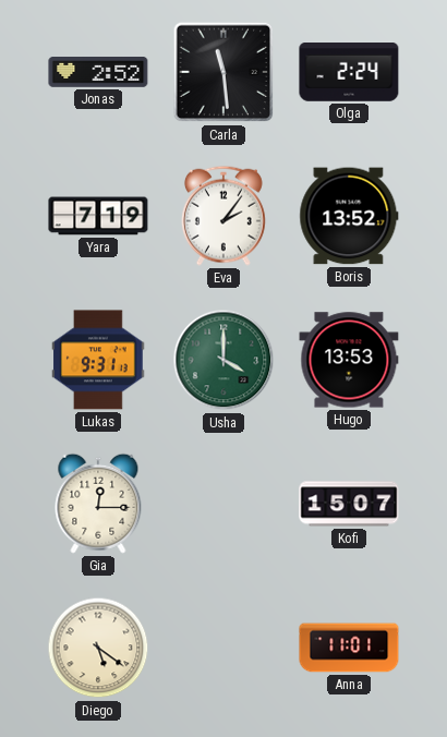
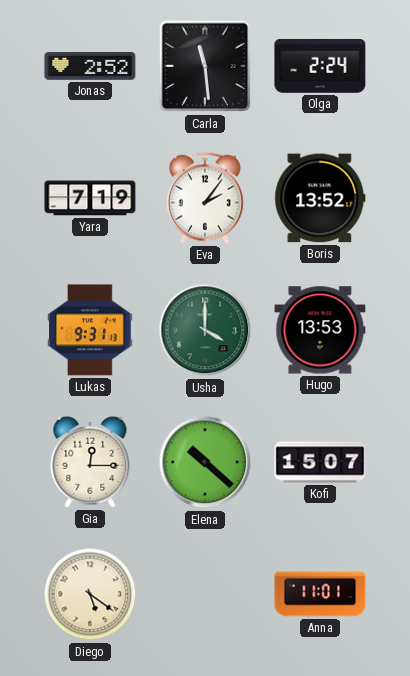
Elena: none -> 10:22 (205, 462)
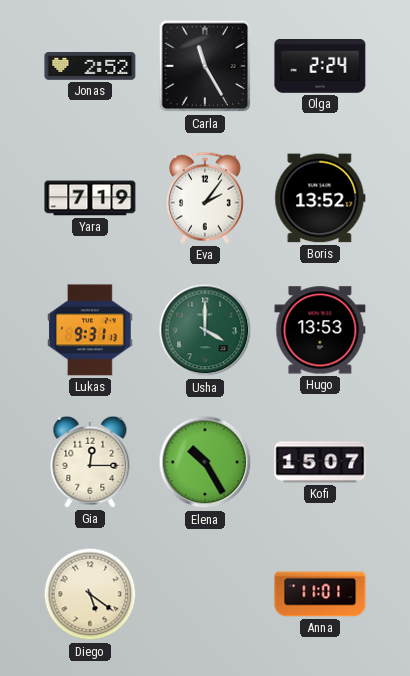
Carla: 11:29 -> 11:25 (205, 66)
Elena: 10:22 -> 10:25 (205, 462)
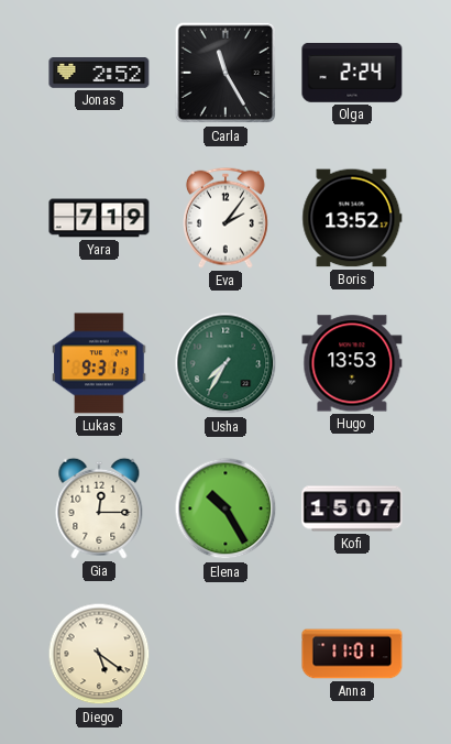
Usha: 4:00 -> 7:35 (226, 363)
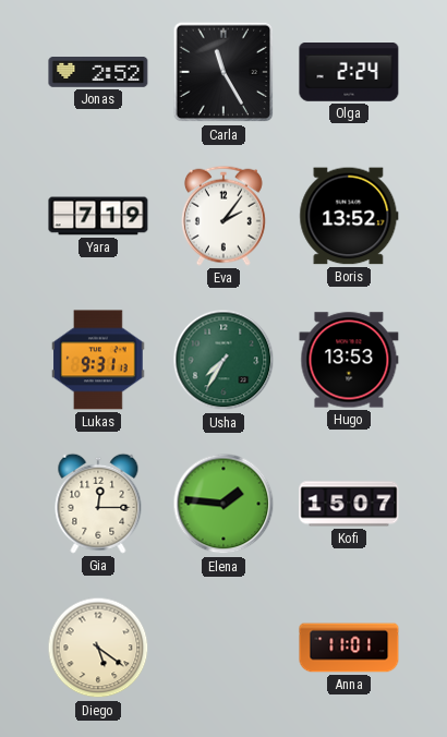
Elena: 10:25 -> 1:46 (224, 504)
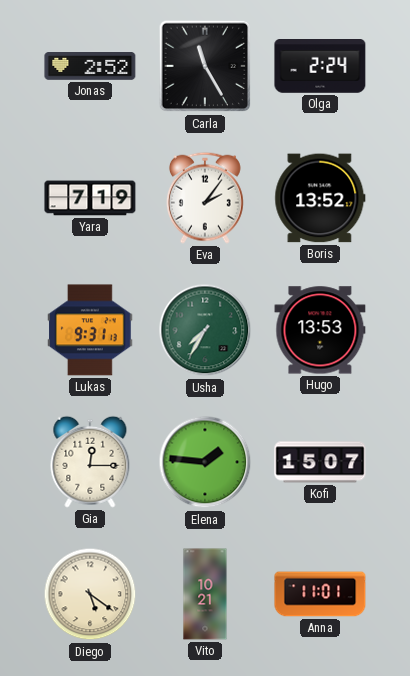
Vito: none -> 10:21 (205, 594)
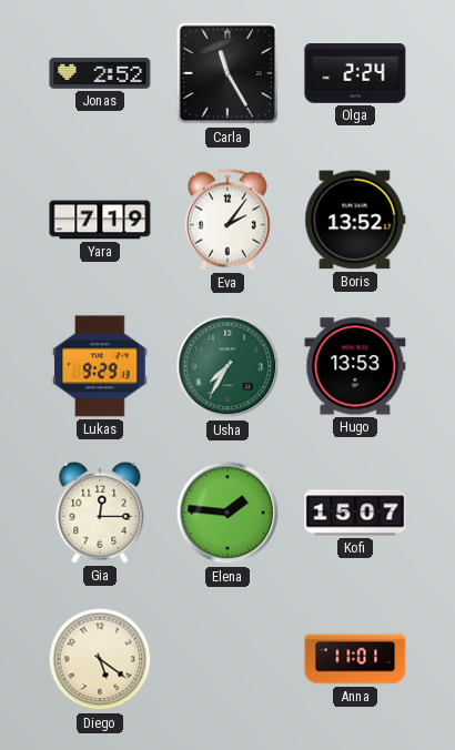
Lukas: 9:31 -> 9:29 (100, 366)
Vito: 10:21 -> none (205, 594)
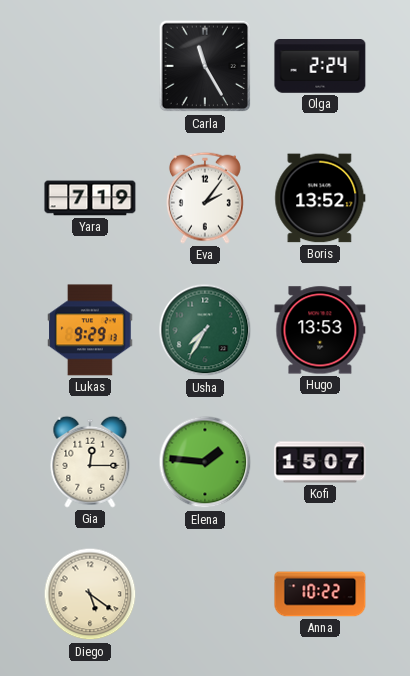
Jonas: 2:52 -> none (100, 74)
Anna: 11:01 -> 10:22 (320, 594)
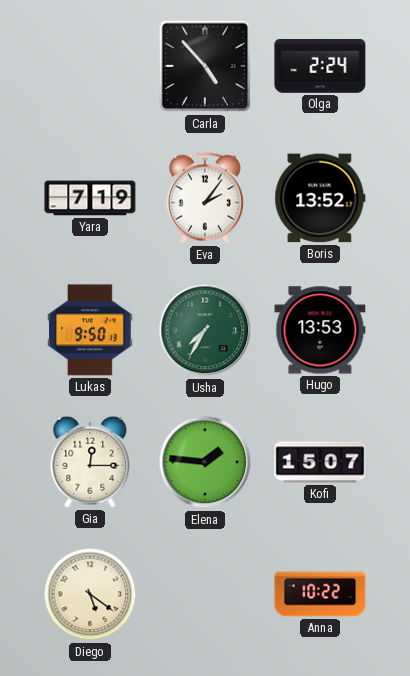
Carla: 11:25 -> 4:53 (205, 66)
Lukas: 9:29 -> 9:50 (90, 330)
